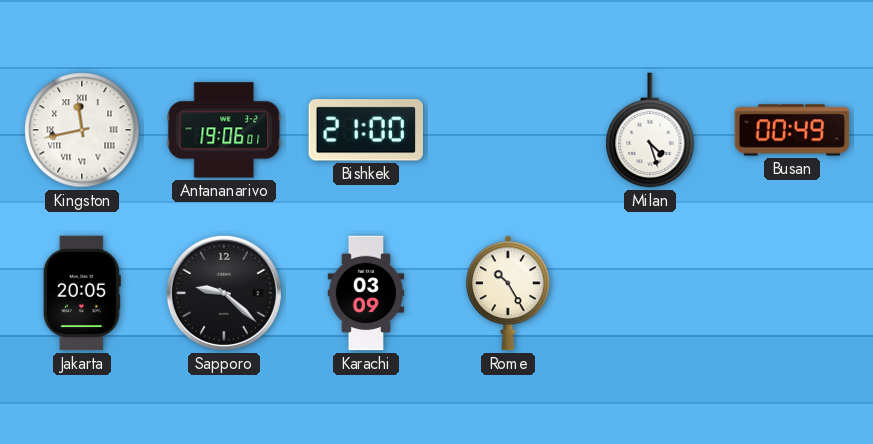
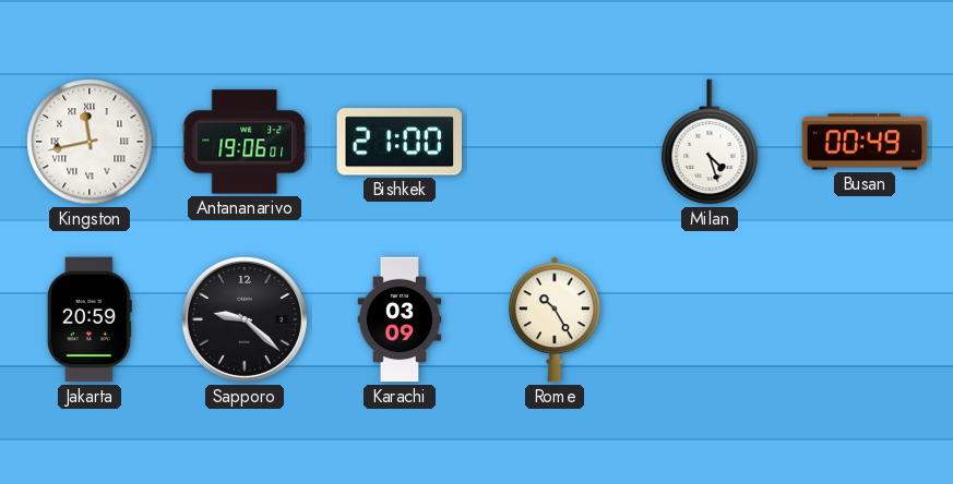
Jakarta: 20:05 -> 20:59 (90, 319)
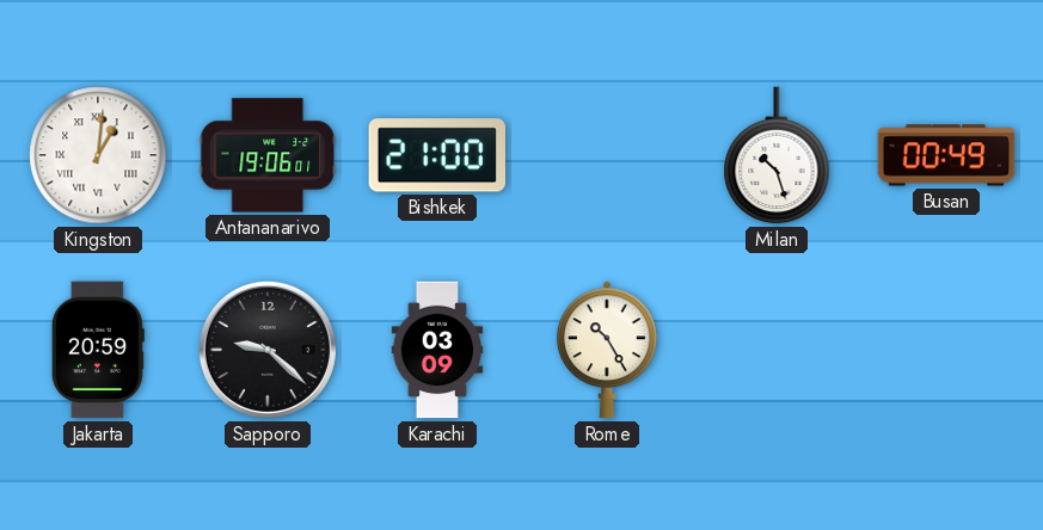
Kingston: 11:43 -> 1:01 (98, 155)
Milan: 4:27 -> 10:27 (777, 155)
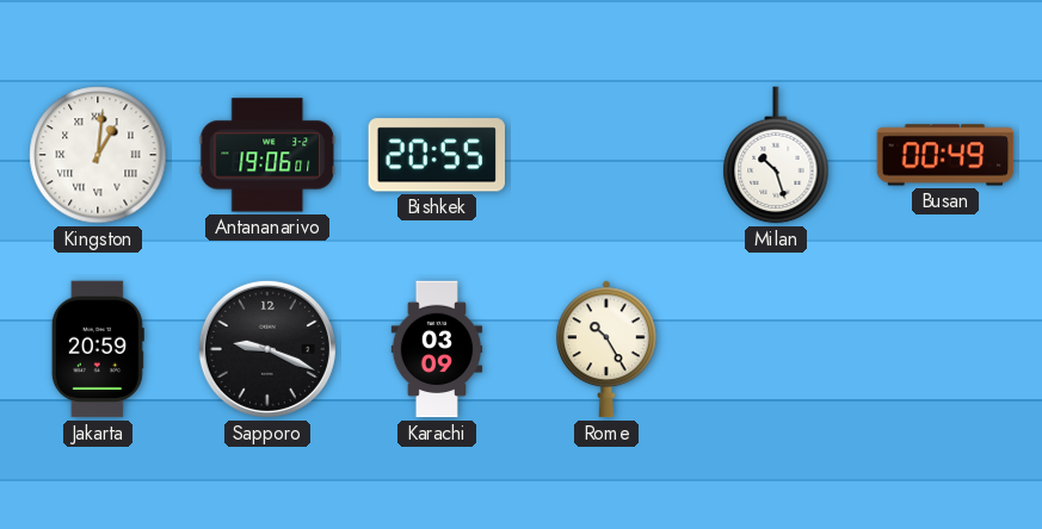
Bishkek: 21:00 -> 20:55 (436, 155)
Sapporo: 9:22 -> 9:19 (267, 349)
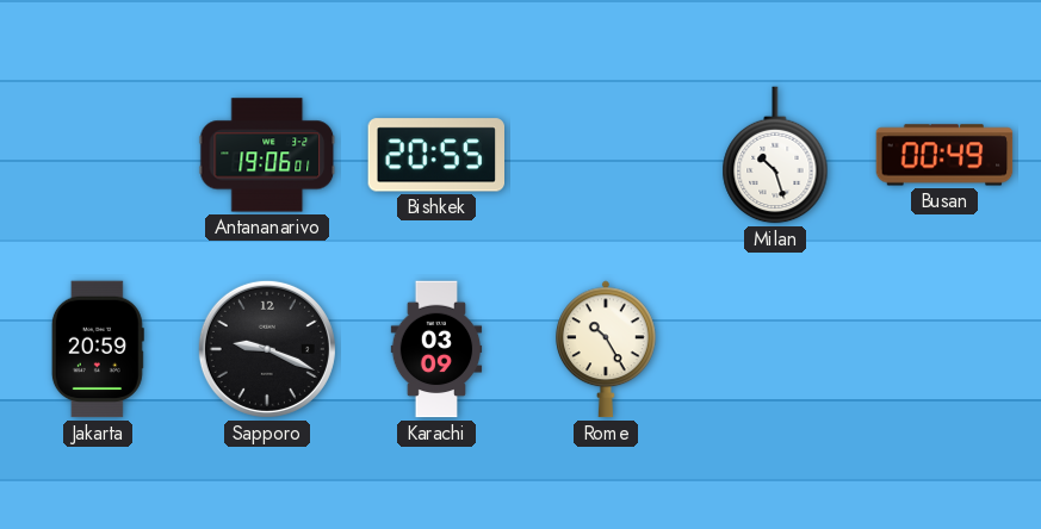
Kingston: 1:01 -> none (98, 155)
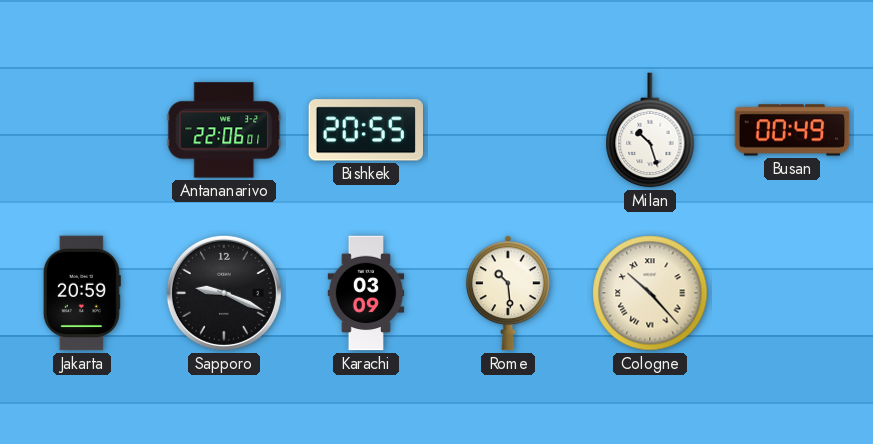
Antananarivo: 19:06 -> 22:06 (224, 130)
Rome: 10:25 -> 10:29 (508, 293)
Cologne: none -> 10:23 (650, 293)
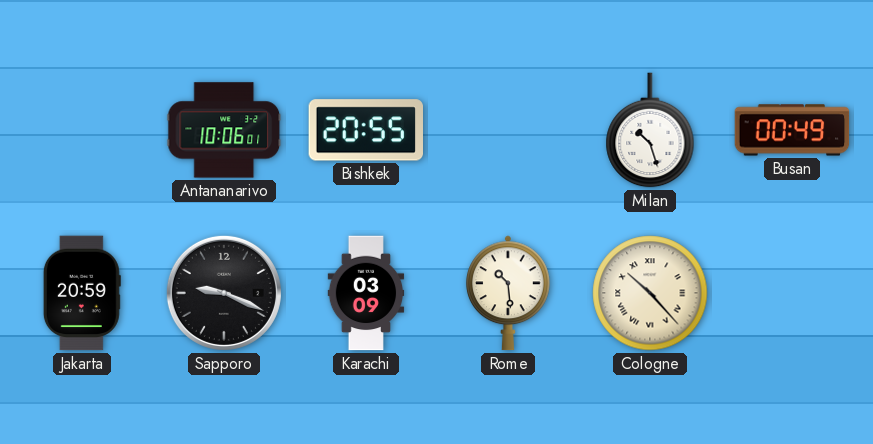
Antananarivo: 22:06 -> 10:06 (224, 130)
